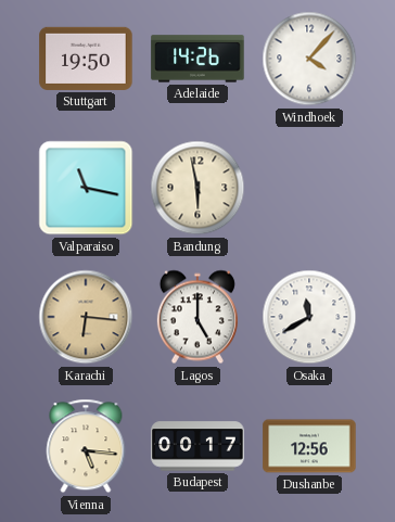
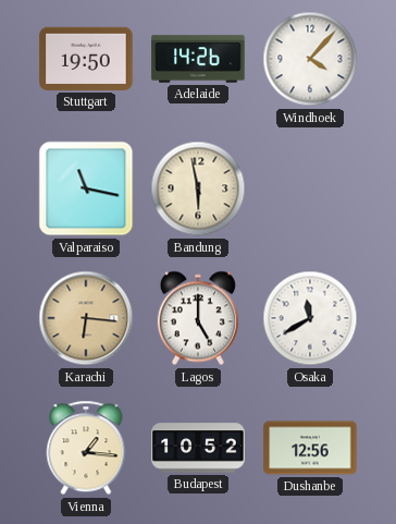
Vienna: 5:16 -> 1:16 (86, 448)
Budapest: 00:17 -> 10:52 (198, 448)
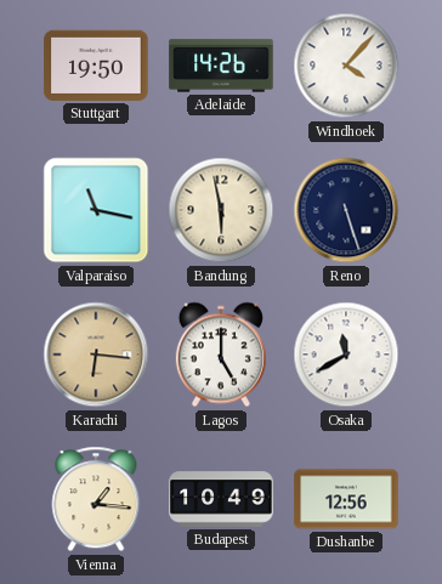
Reno: none -> 5:27 (346, 210)
Budapest: 10:52 -> 10:49 (221, 499)
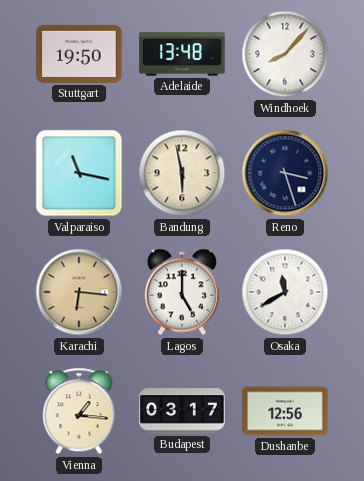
Adelaide: 14:26 -> 13:48 (182, 54)
Windhoek: 4:07 -> 8:07 (285, 54)
Reno: 5:27 -> 3:27 (285, 173)
Budapest: 10:49 -> 03:17 (182, 411)
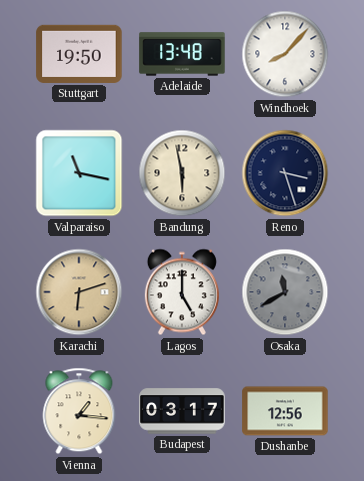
Karachi: 6:16 -> 6:12 (79, 292)
Osaka dial: white -> grey (285, 292)
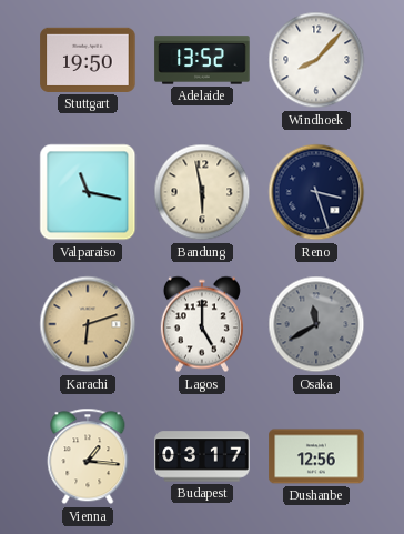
Adelaide: 13:48 -> 13:52 (202, 60)
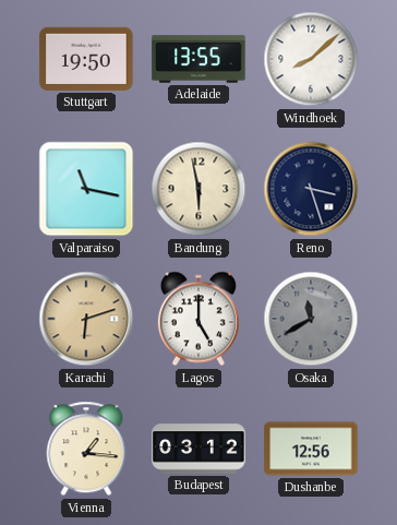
Adelaide: 13:52 -> 13:55 (198, 59)
Windhoek: 8:07 -> 8:08 (311, 59)
Budapest: 03:17 -> 03:12 (198, 449)
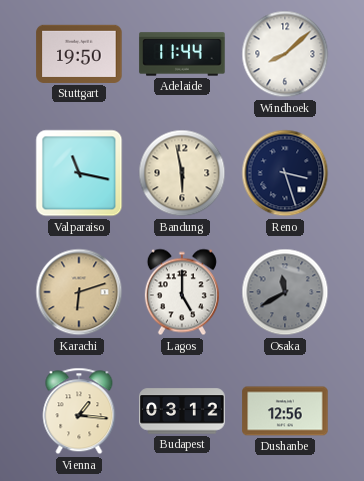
Adelaide: 13:55 -> 11:44 (182, 54)
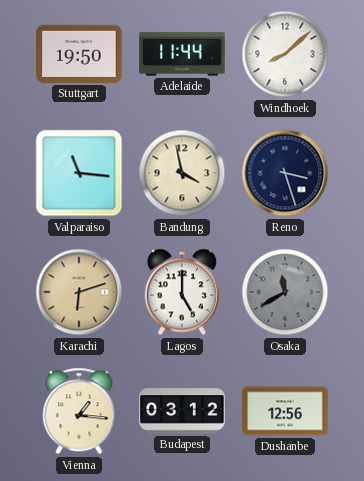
Valparaiso: 11:17 -> 11:16 (79, 173)
Bandung: 5:58 -> 3:58 (182, 173)
